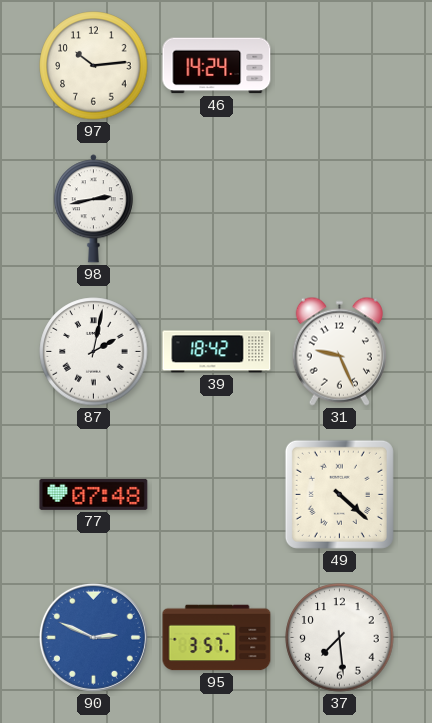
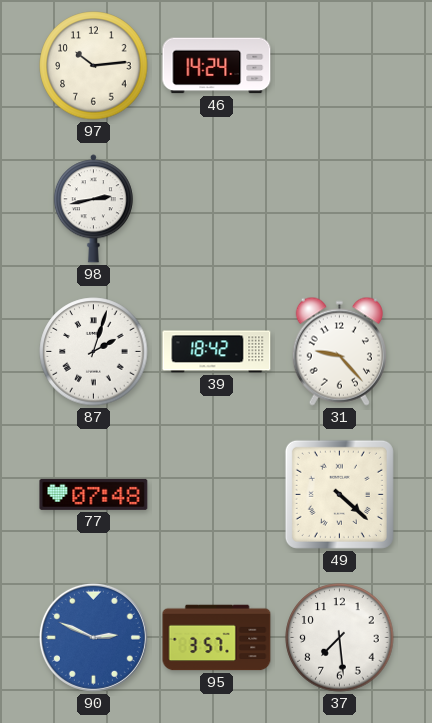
87: 2:02 -> 2:03 (94, 352)
31: 9:26 -> 9:23 (339, 351)
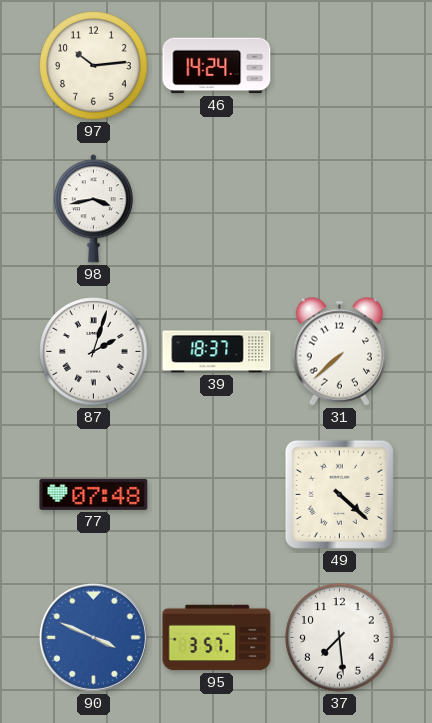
98: 2:43 -> 3:43 (93, 209)
39: 18:42 -> 18:37 (217, 352)
31: 9:23 -> 7:38 (339, 351)
90: 2:49 -> 3:49 (93, 637)
